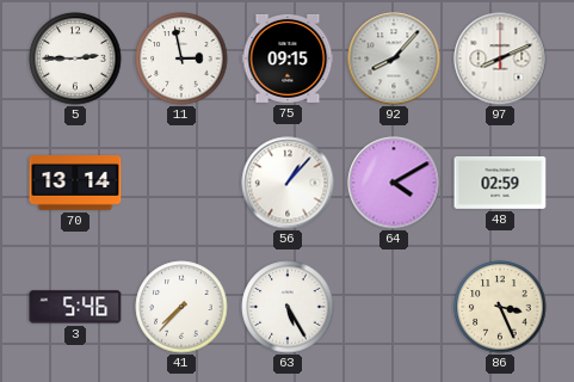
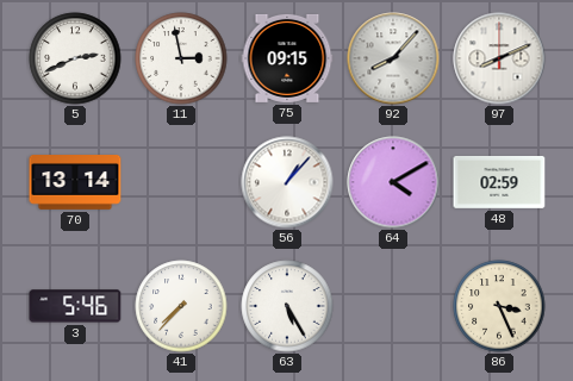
5: 2:45 -> 2:41 (75, 58)
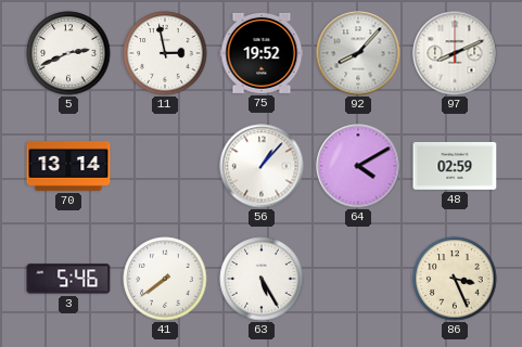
75: 09:15 -> 19:52 (262, 53)
41: 7:37 -> 7:39 (165, 279)
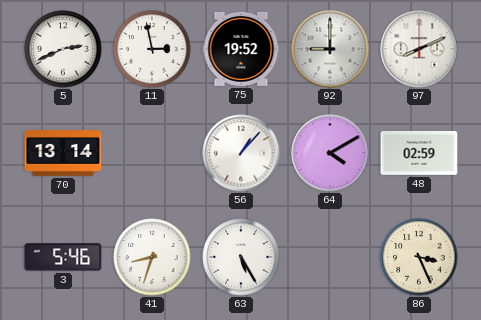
92: 8:07 -> 9:00 (330, 49)
41: 7:39 -> 8:33 (152, 257)
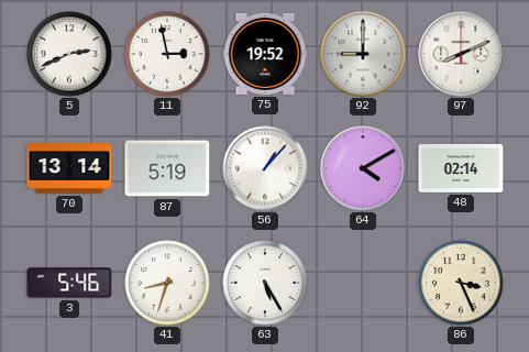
87: none -> 5:19 (167, 168)
48: 02:59 -> 02:14 (461, 168)
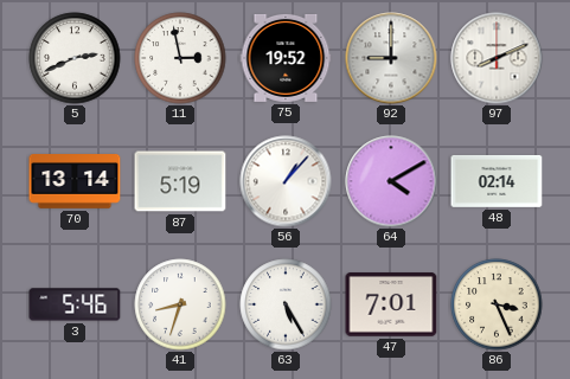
47: none -> 7:01 (391, 304)
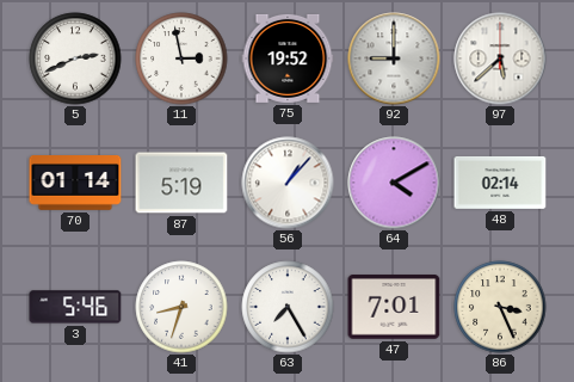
97: 8:11 -> 5:38 (500, 58)
70: 13:14 -> 01:14 (75, 184)
63: 5:25 -> 7:25 (288, 307)
